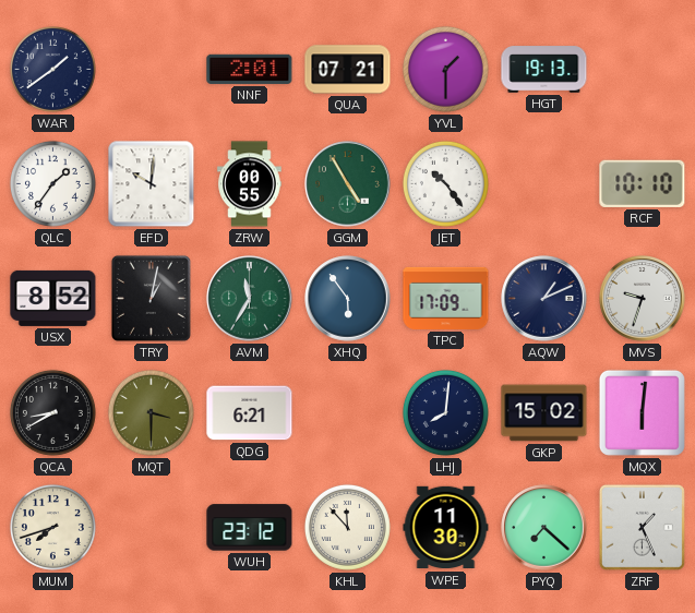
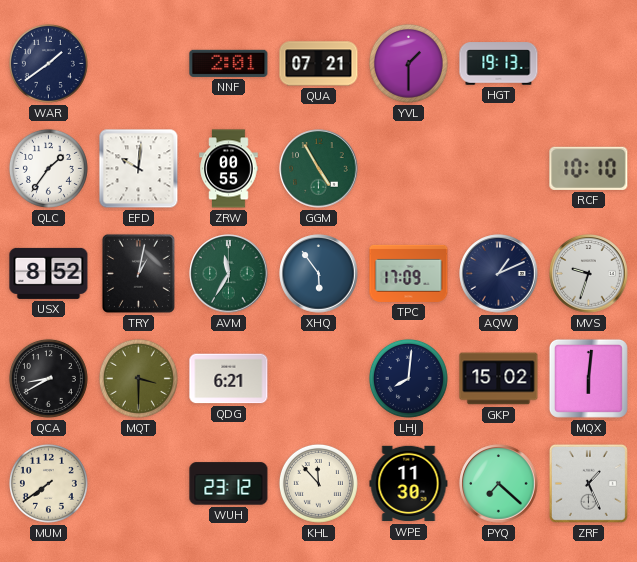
JET: 10:24 -> none (445, 183)
MUM: 7:42 -> 7:39 (48, 483)
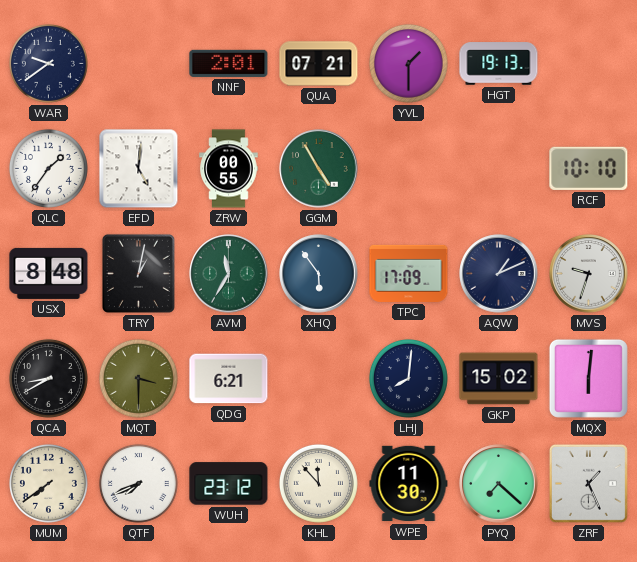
WAR: 1:39 -> 9:39 (48, 63)
EFD: 10:01 -> 5:01 (139, 169)
USX: 8:52 -> 8:48 (49, 273)
QTF: none -> 7:41 (138, 483)
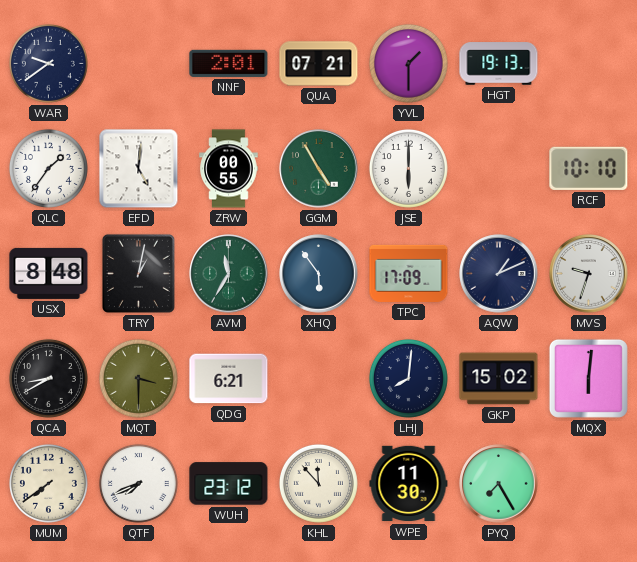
JSE: none -> 6:00 (408, 168)
PYQ: 7:22 -> 7:25 (499, 484)
ZRF: 1:26 -> none (588, 483)
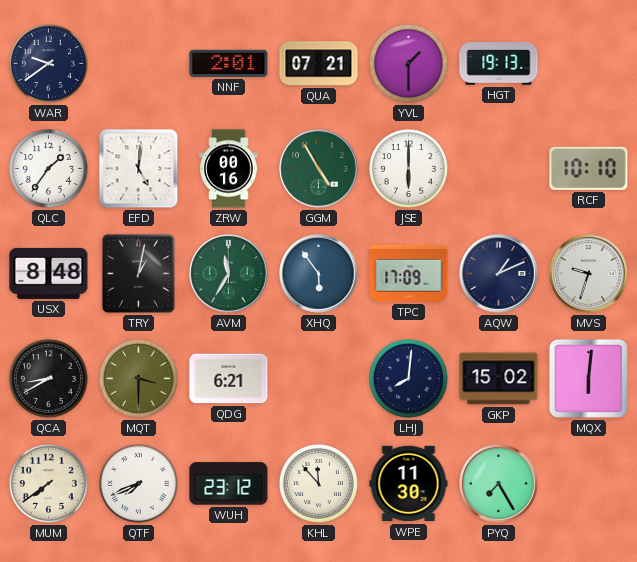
ZRW: 00:55 -> 00:16 (229, 169)
